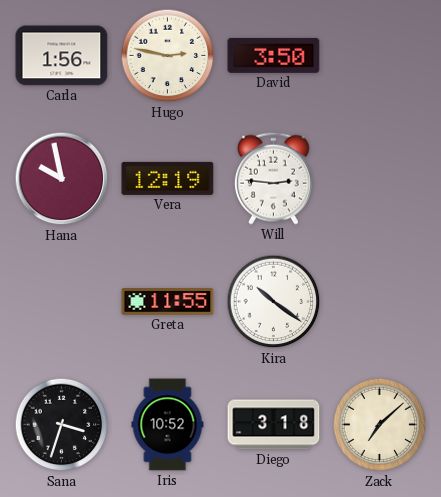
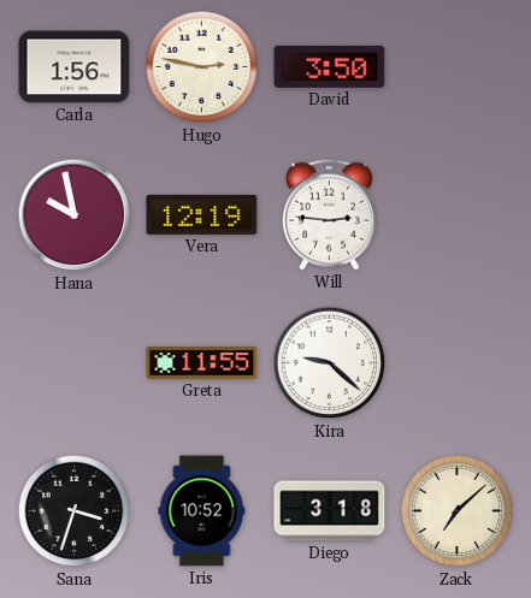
Kira: 10:21 -> 9:22 (330, 363)
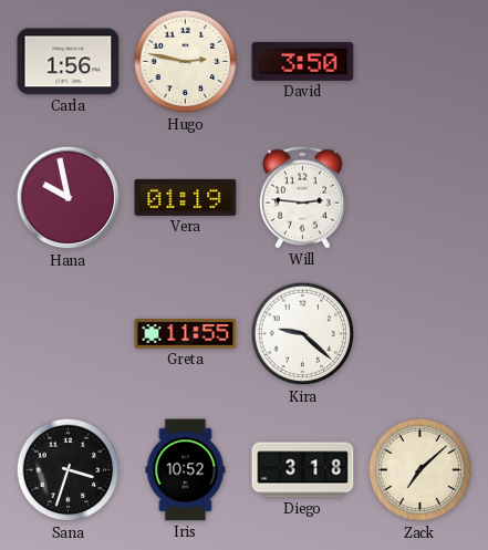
Vera: 12:19 -> 01:19 (186, 197)
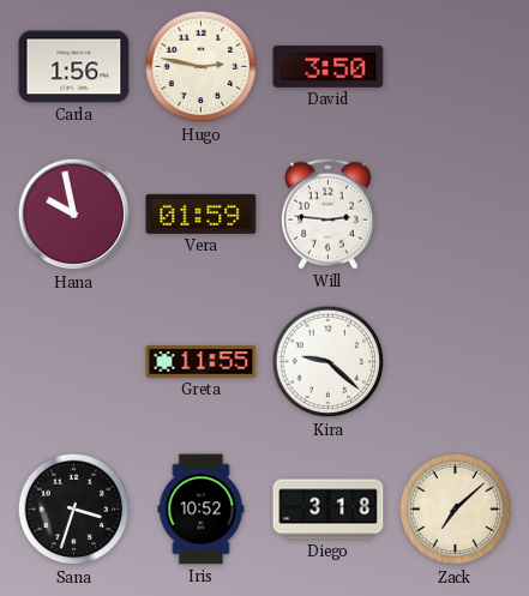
Vera: 01:19 -> 01:59 (202, 213)
